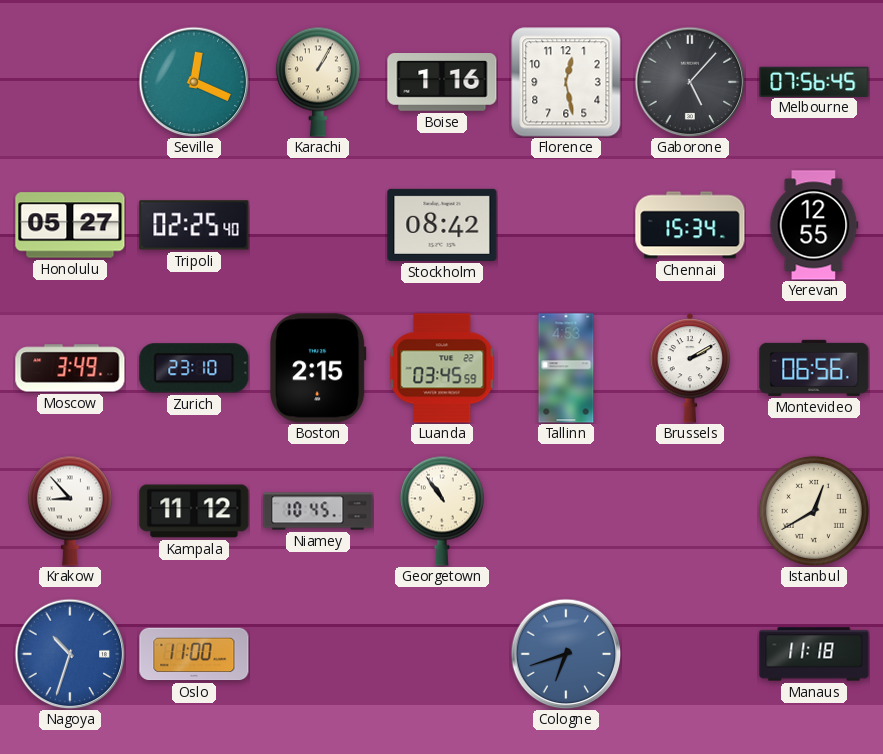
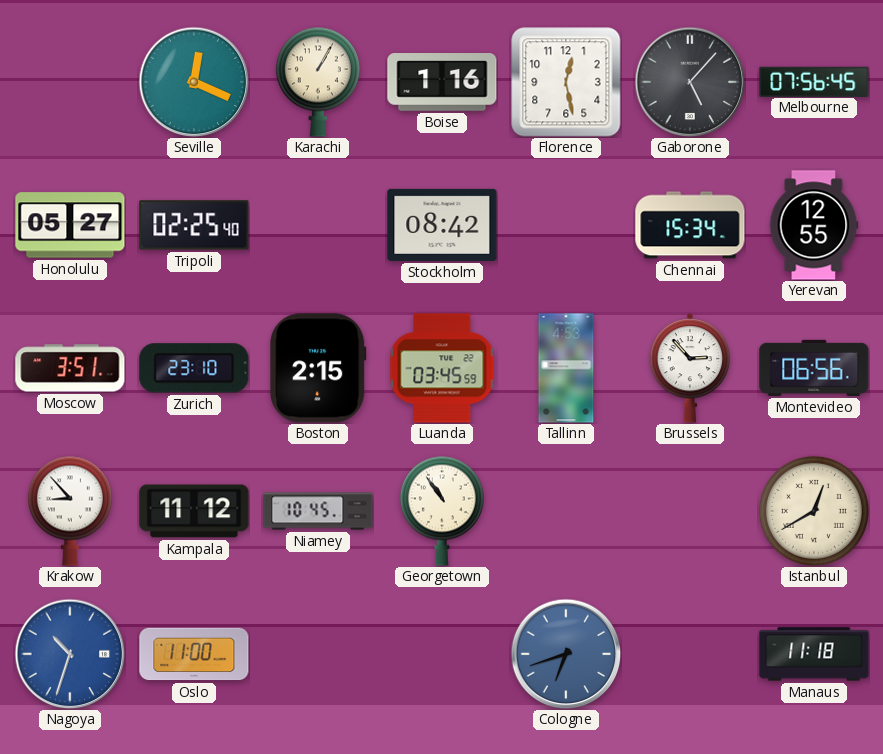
Moscow: 3:49 -> 3:51 (70, 368)
Brussels: 2:10 -> 2:53 (690, 368)
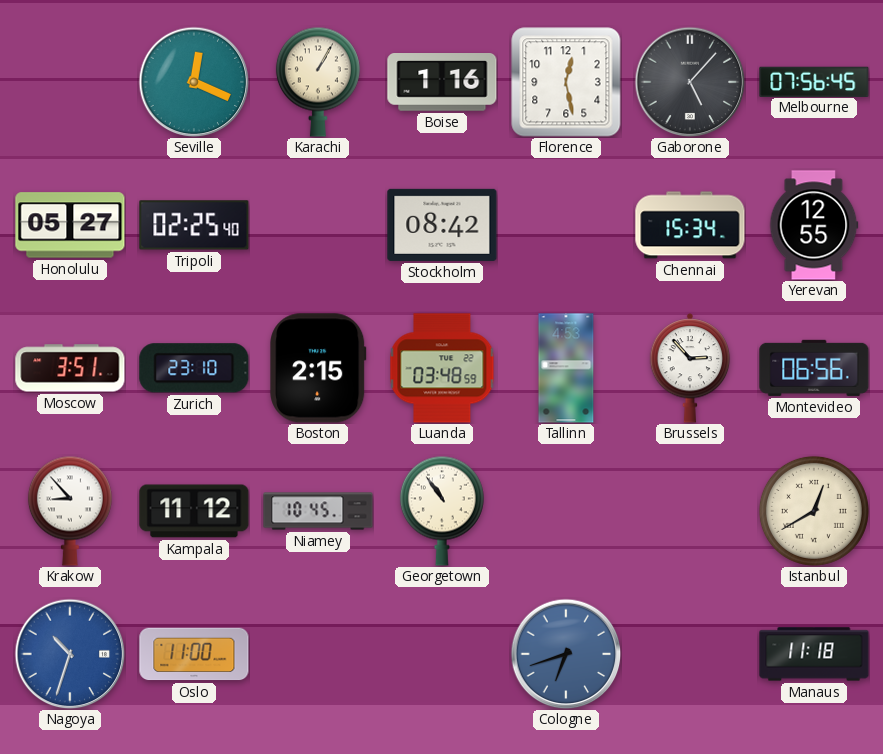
Luanda: 03:45 -> 03:48 (442, 368)
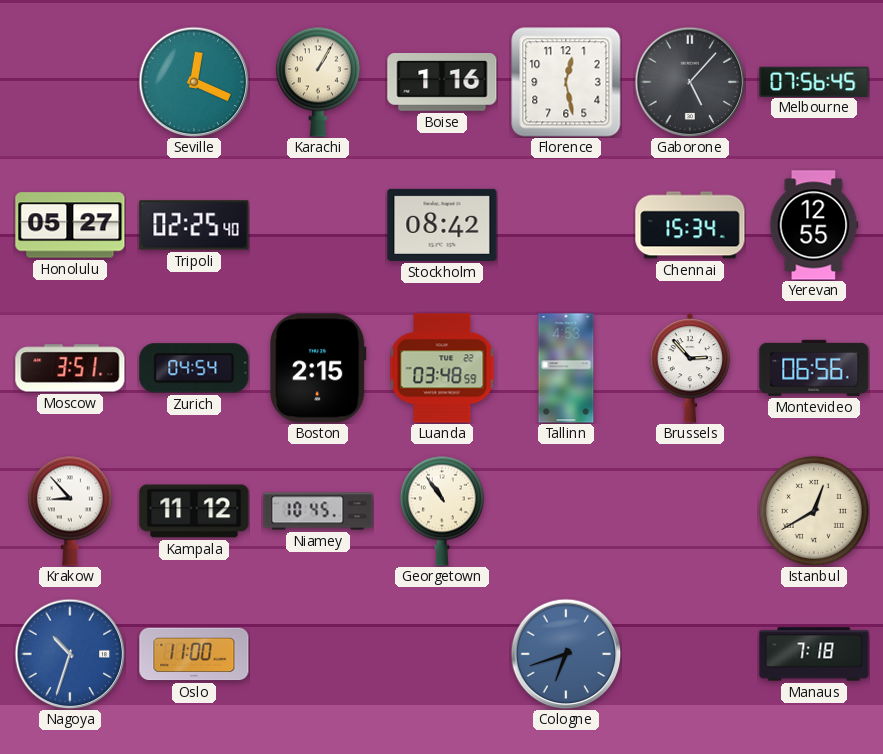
Zurich: 23:10 -> 04:54 (194, 368)
Manaus: 11:18 -> 7:18 (814, 654)
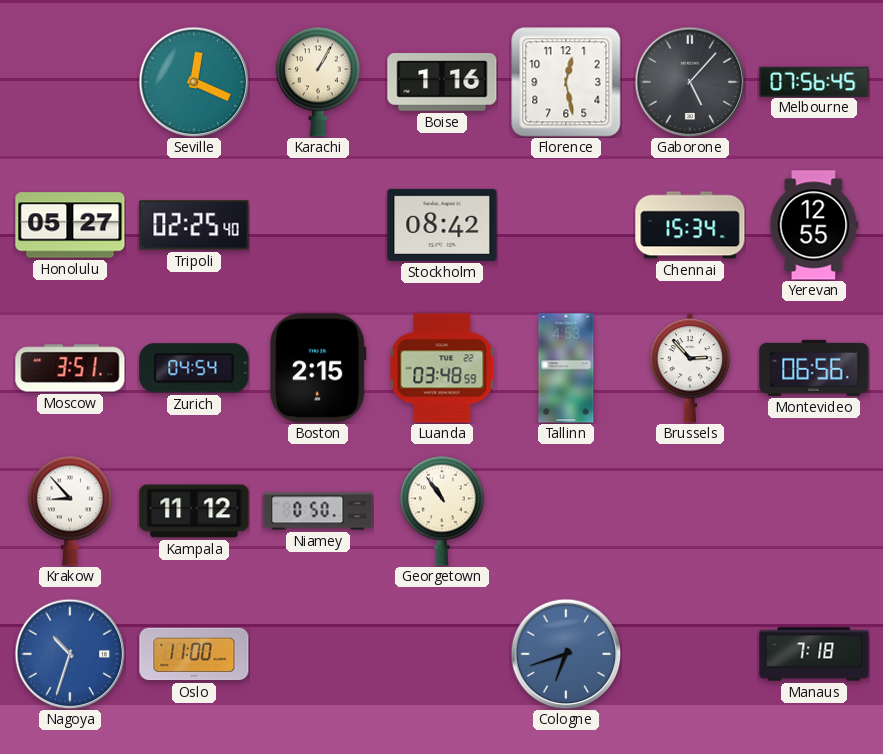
Niamey: 10:45 -> 0:50 (318, 511)
Istanbul: 12:40 -> none (814, 511)
